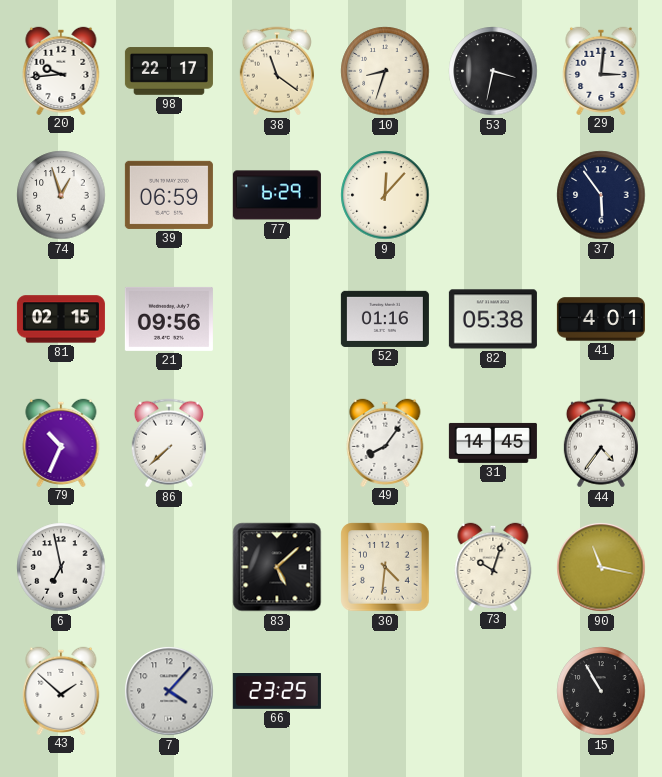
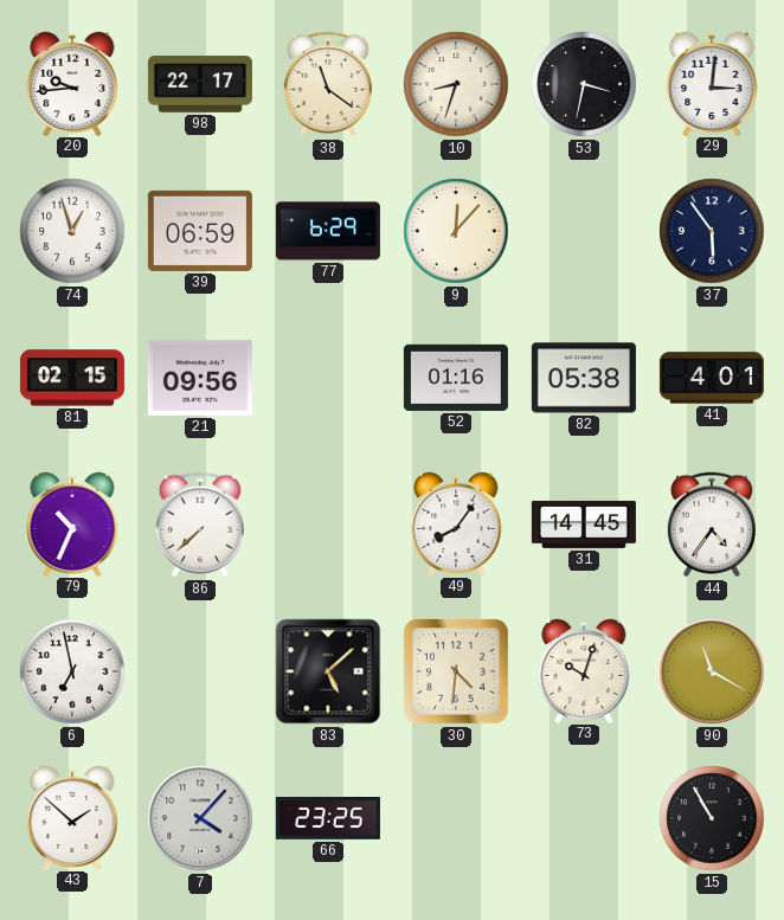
90: 11:17 -> 11:20 (712, 671)
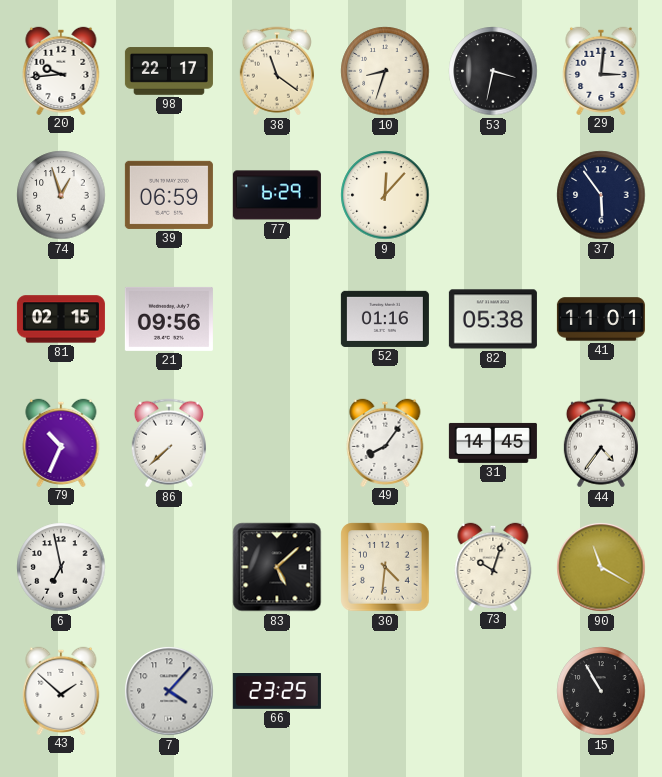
41: 4:01 -> 11:01 (601, 319)
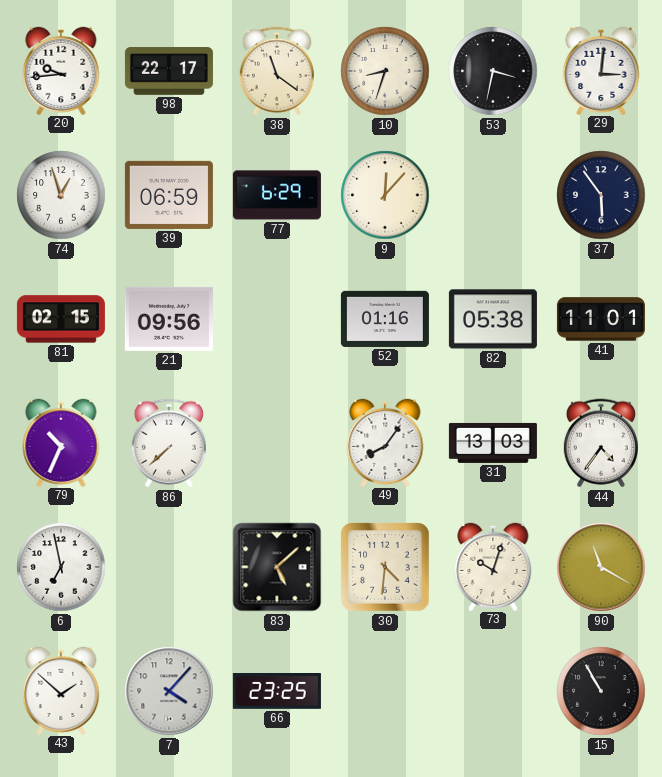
31: 14:45 -> 13:03 (493, 443)
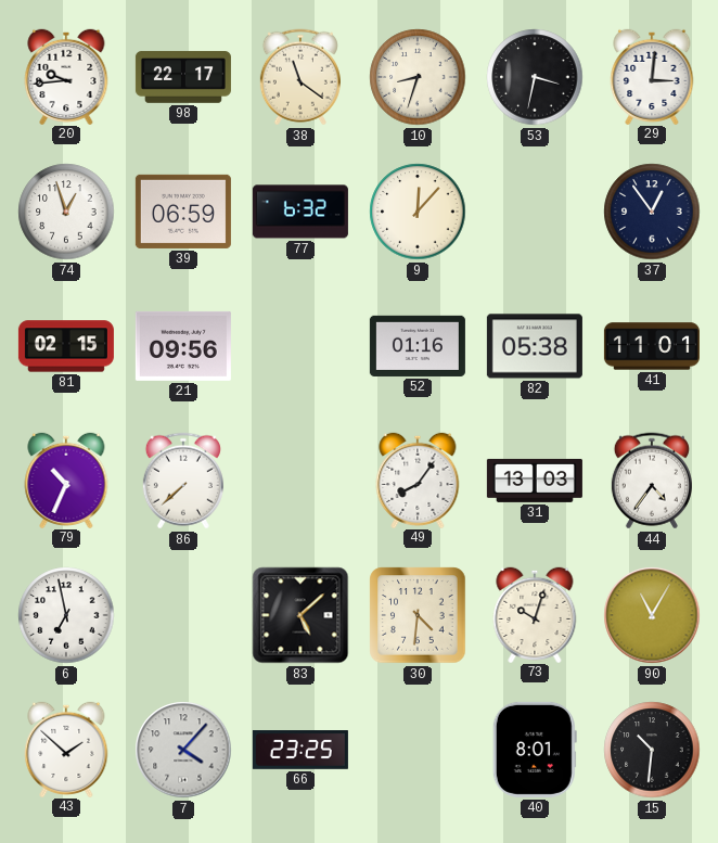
77: 6:29 -> 6:32 (300, 212)
37: 5:54 -> 12:54 (652, 212)
90: 11:20 -> 11:05 (652, 615)
40: none -> 8:01 (535, 750)
15: 10:55 -> 10:31 (652, 750)
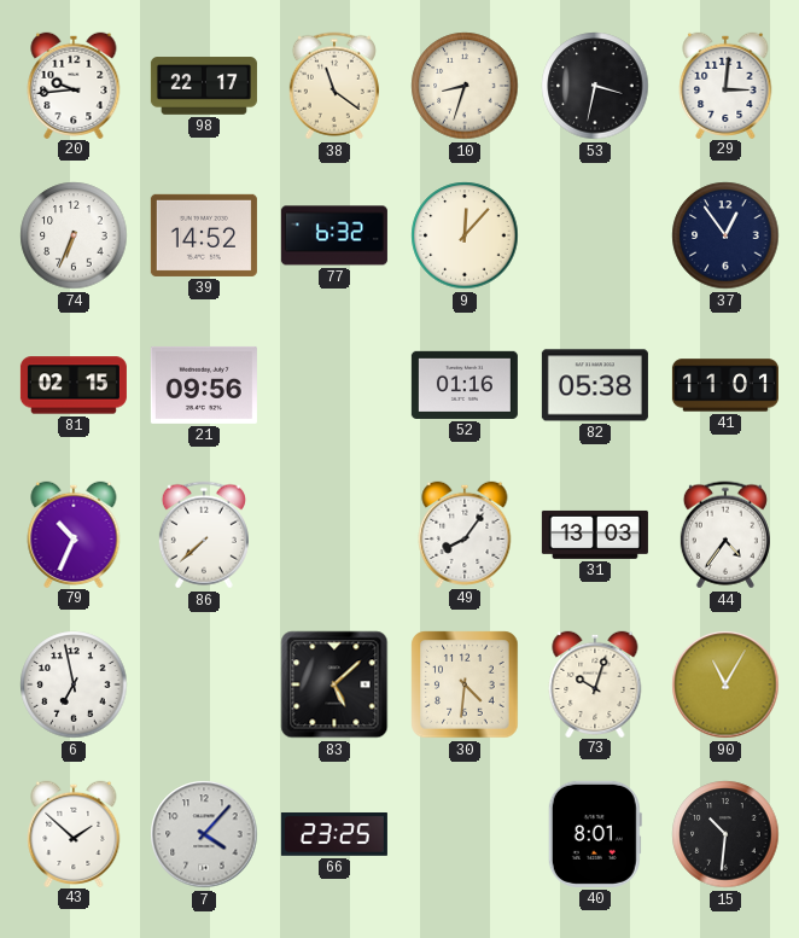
74: 12:57 -> 6:34 (74, 235)
39: 06:59 -> 14:52 (204, 235)
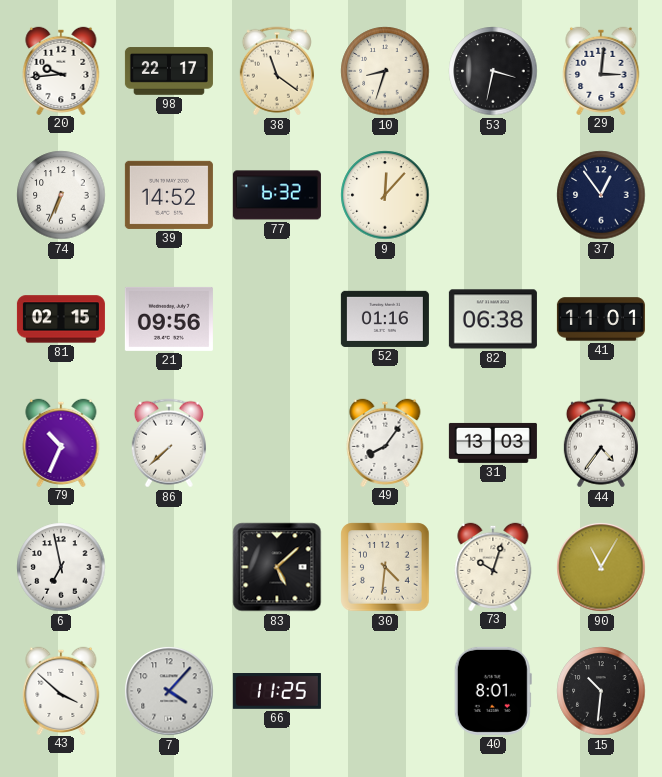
82: 05:38 -> 06:38 (493, 319)
43: 1:52 -> 3:52 (61, 690)
66: 23:25 -> 11:25 (277, 692)
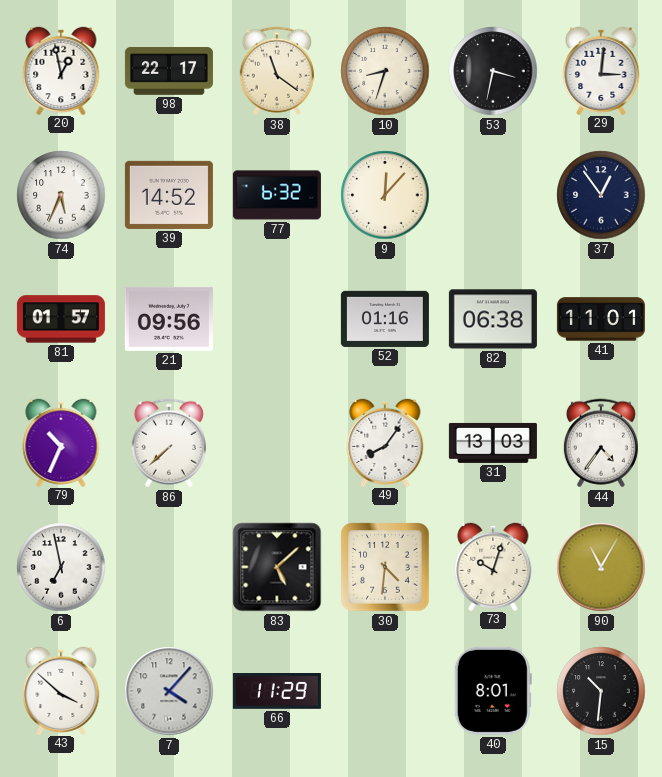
20: 9:44 -> 12:58 (61, 70)
74: 6:34 -> 5:34 (61, 195)
81: 02:15 -> 01:57 (61, 319)
66: 11:25 -> 11:29 (277, 692)
